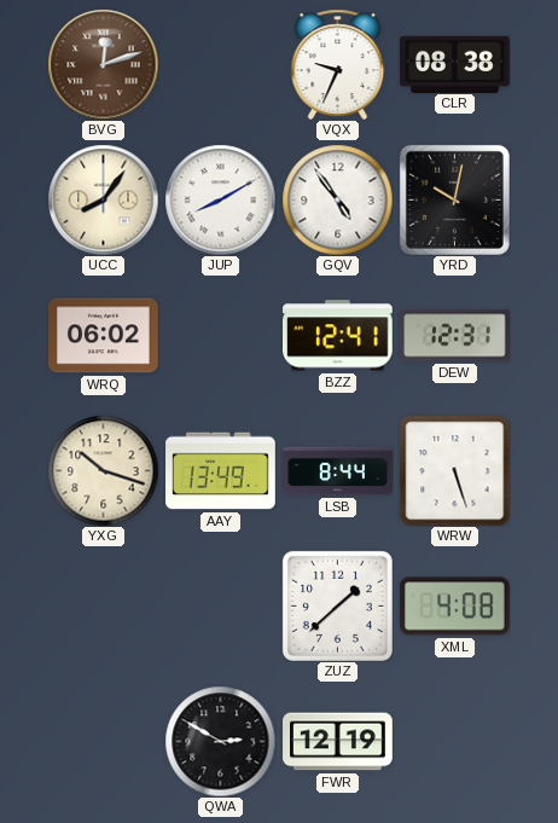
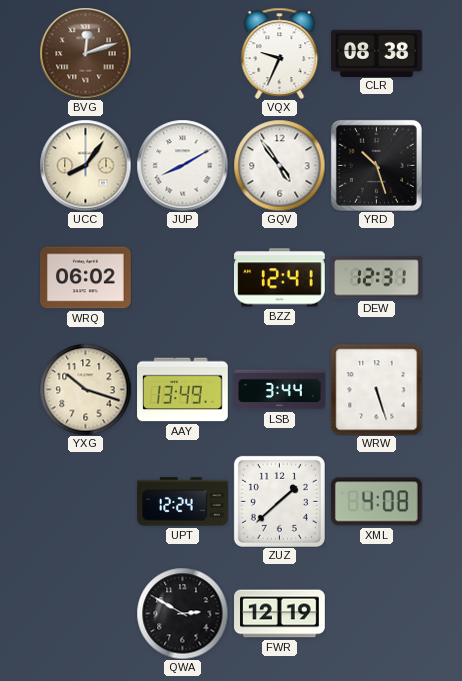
YRD: 10:02 -> 10:27 (376, 165)
LSB: 8:44 -> 3:44 (280, 390)
UPT: none -> 12:24 (183, 502)
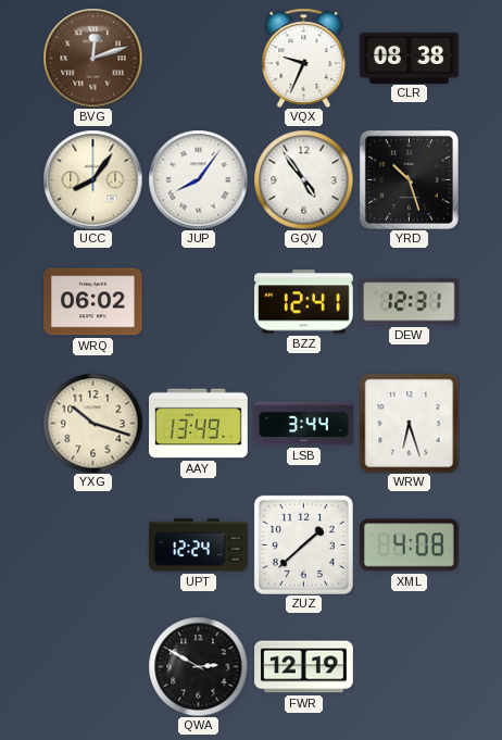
JUP: 8:10 -> 8:06 (198, 179)
WRW: 5:27 -> 6:27 (409, 423)
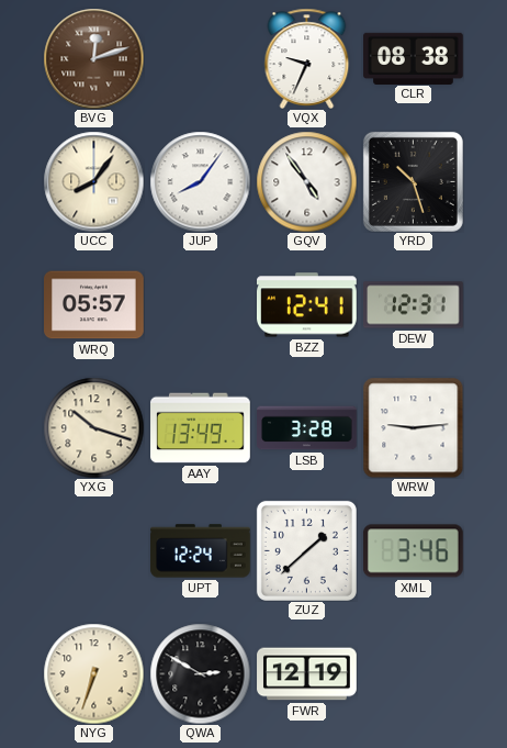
WRQ: 06:02 -> 05:57 (94, 305)
LSB: 3:44 -> 3:28 (307, 428)
WRW: 6:27 -> 9:14 (413, 427)
XML: 4:08 -> 3:46 (413, 551)
NYG: none -> 6:33 (93, 673)
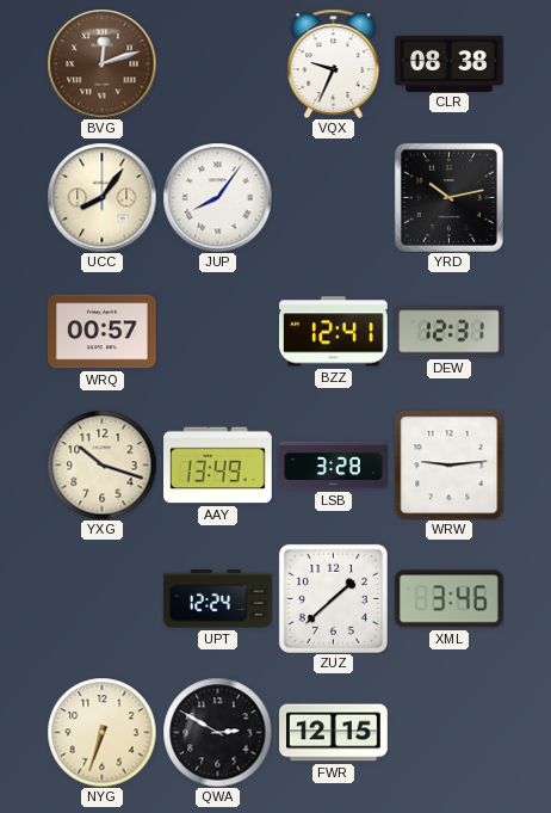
GQV: 4:54 -> none (306, 181)
YRD: 10:27 -> 10:13 (448, 197)
WRQ: 05:57 -> 00:57 (103, 332)
FWR: 12:19 -> 12:15 (334, 733)
